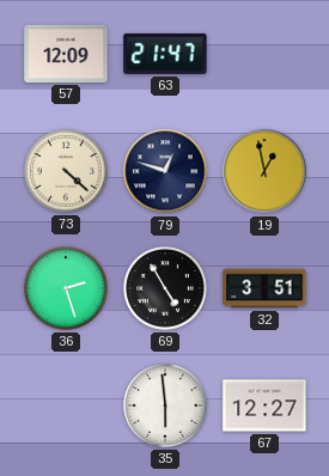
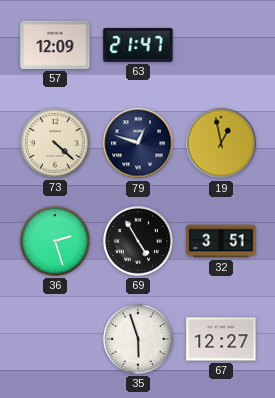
35: 5:59 -> 5:57 (138, 339)
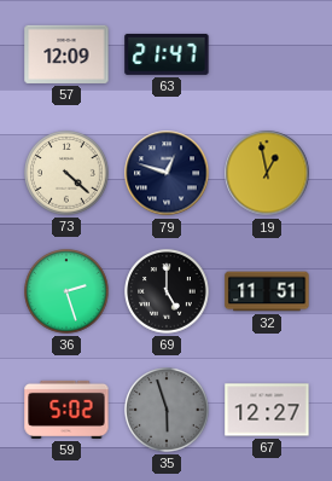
69: 4:55 -> 5:00 (167, 291)
32: 3:51 -> 11:51 (267, 291)
59: none -> 5:02 (66, 410)
35 dial: white -> grey (167, 410)
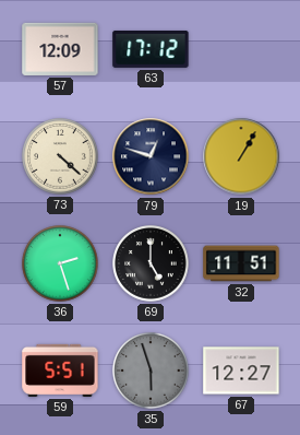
63: 21:47 -> 17:12 (151, 49)
19: 12:58 -> 1:05 (241, 156)
59: 5:02 -> 5:51 (60, 371)
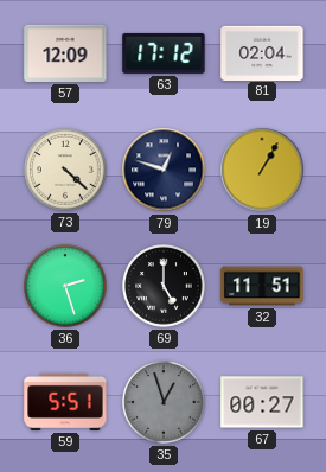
81: none -> 02:04 (262, 52)
35: 5:57 -> 12:57 (164, 402)
67: 12:27 -> 00:27 (262, 402)
